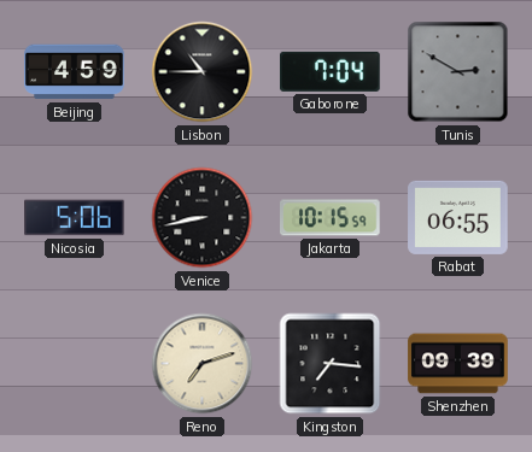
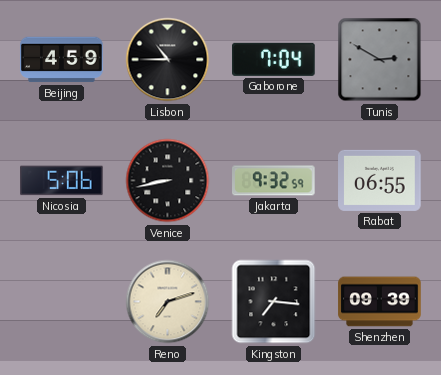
Jakarta: 10:15 -> 9:32 (274, 181)
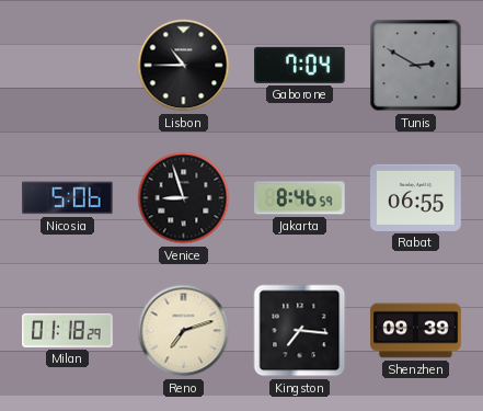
Beijing: 4:59 -> none (62, 60)
Venice: 8:43 -> 8:57 (184, 198)
Jakarta: 9:32 -> 8:46 (300, 198)
Milan: none -> 01:18 (68, 330)
